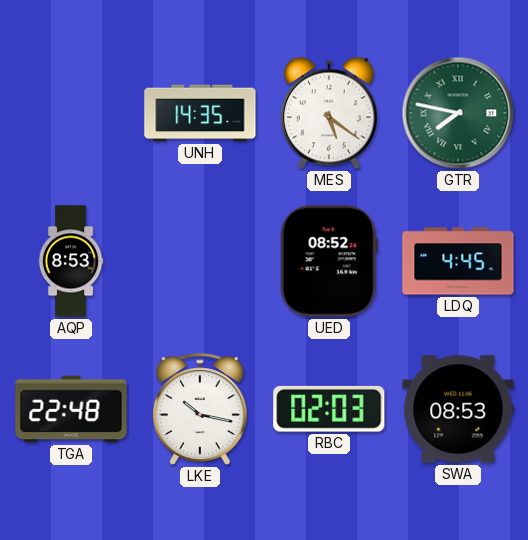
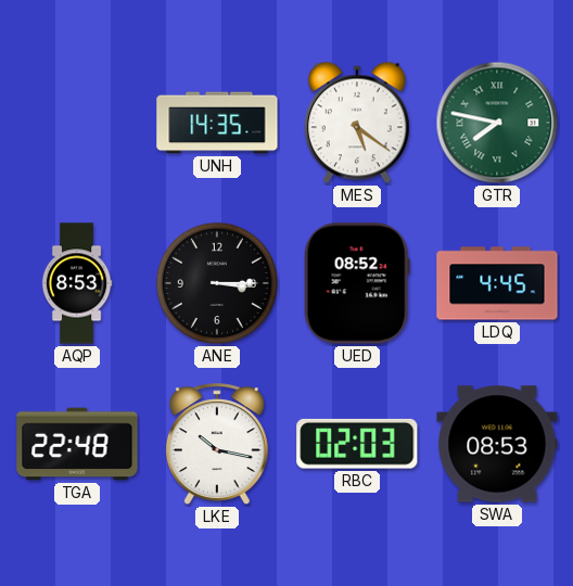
ANE: none -> 3:15 (217, 283)
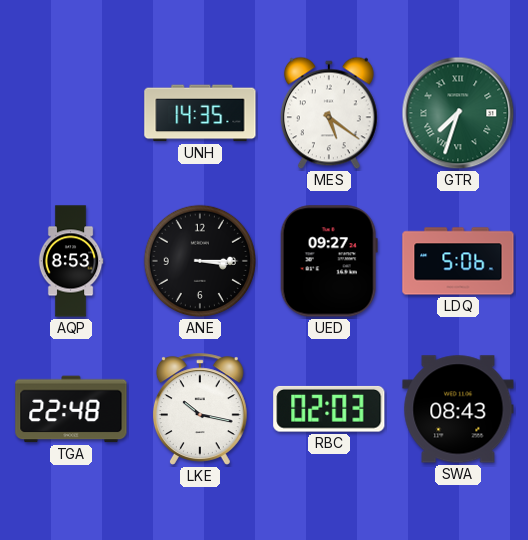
GTR: 7:47 -> 7:33 (458, 113)
UED: 08:52 -> 09:27 (329, 261)
LDQ: 4:45 -> 5:06 (458, 261)
SWA: 08:53 -> 08:43 (458, 409)
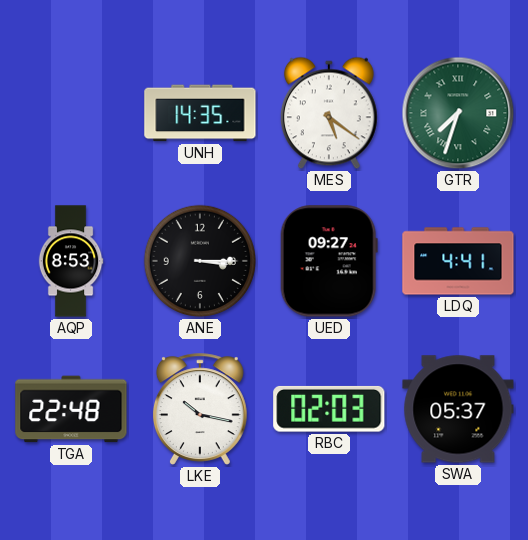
LDQ: 5:06 -> 4:41 (458, 261)
SWA: 08:43 -> 05:37 (458, 409)
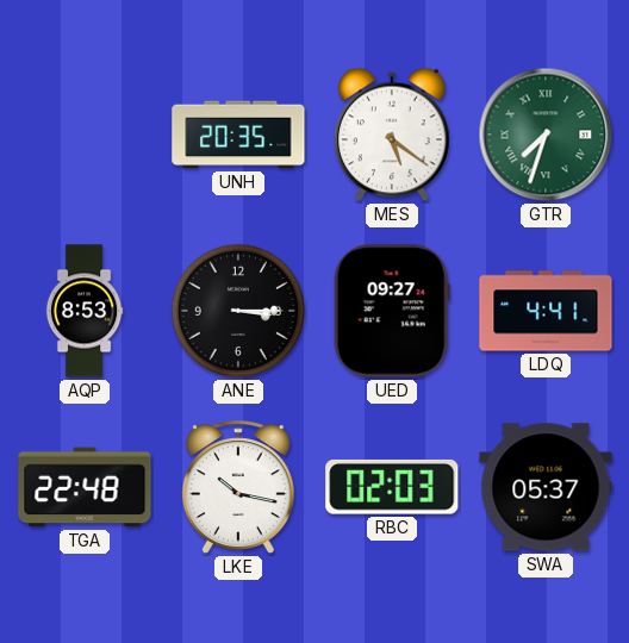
UNH: 14:35 -> 20:35 (238, 135)
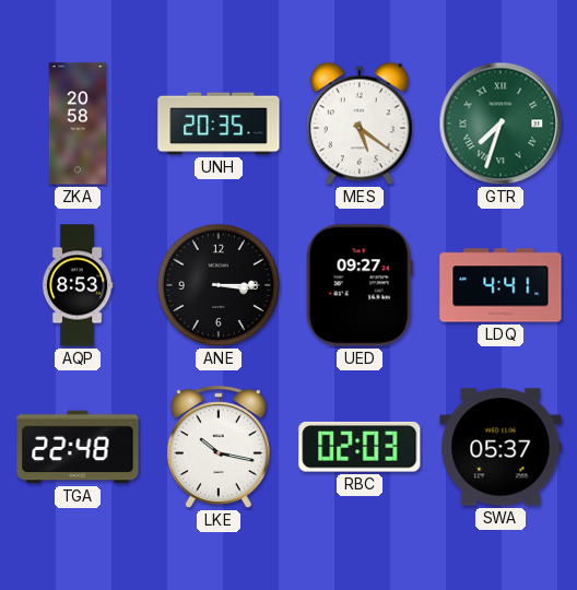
ZKA: none -> 20:58 (78, 123)
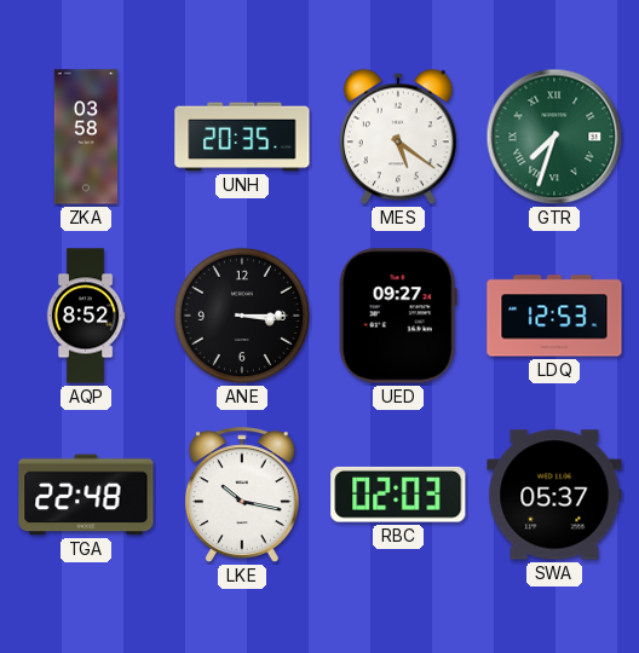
ZKA: 20:58 -> 03:58 (86, 137)
AQP: 8:53 -> 8:52 (86, 316)
LDQ: 4:41 -> 12:53 (554, 316)
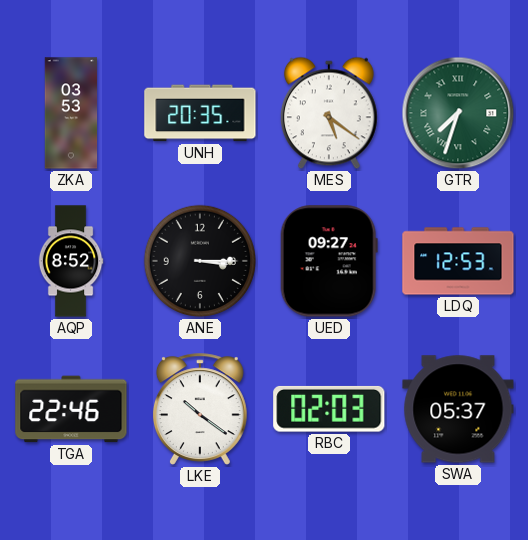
ZKA: 03:58 -> 03:53 (71, 113)
TGA: 22:48 -> 22:46 (71, 409)
LKE: 10:17 -> 10:21 (200, 409)
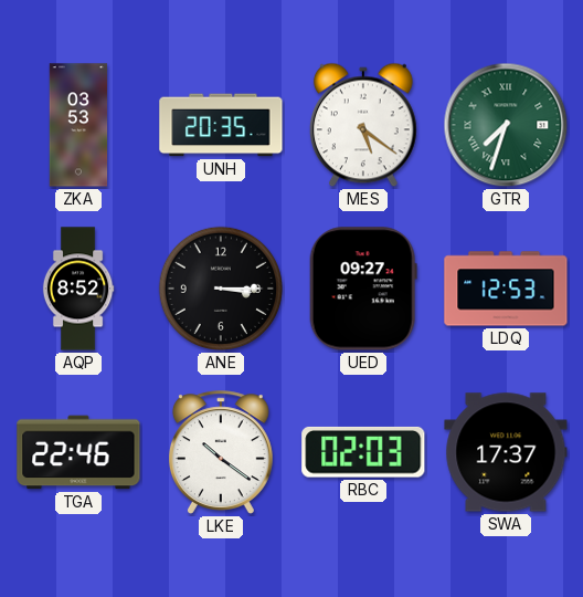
SWA: 05:37 -> 17:37 (506, 452)
